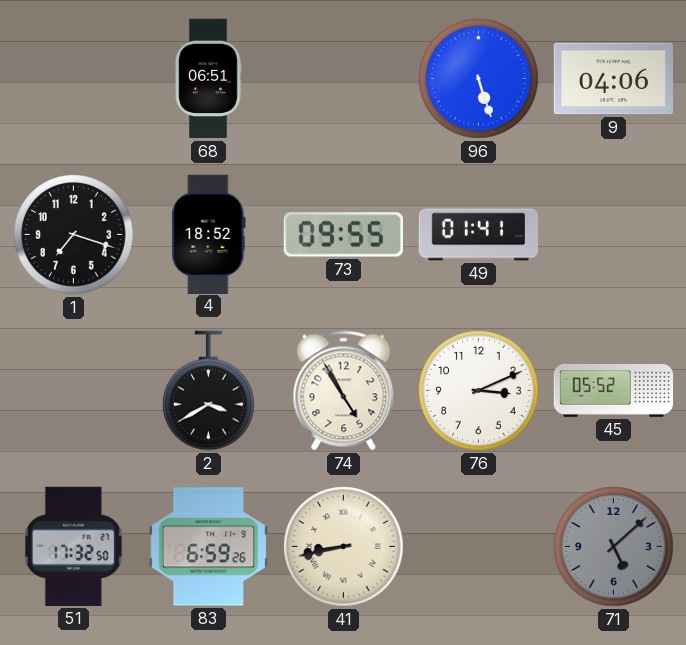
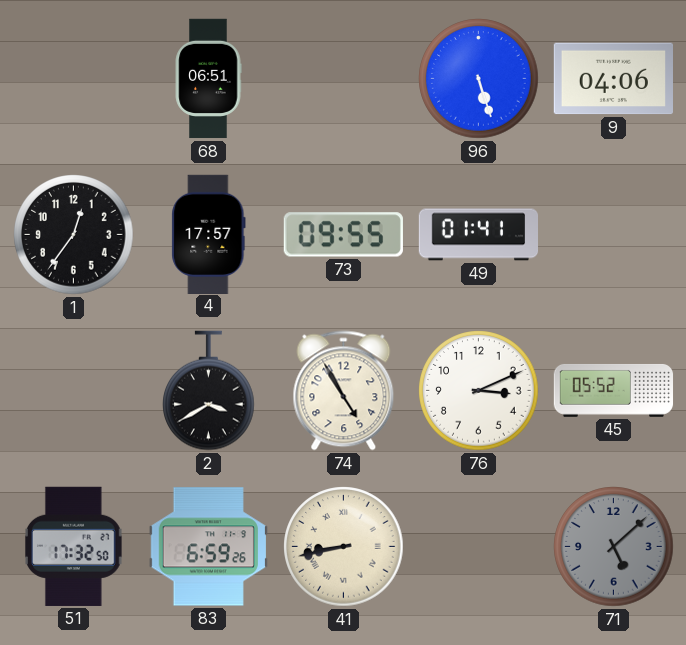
1: 7:18 -> 12:36 (74, 235)
4: 18:52 -> 17:57 (209, 234)
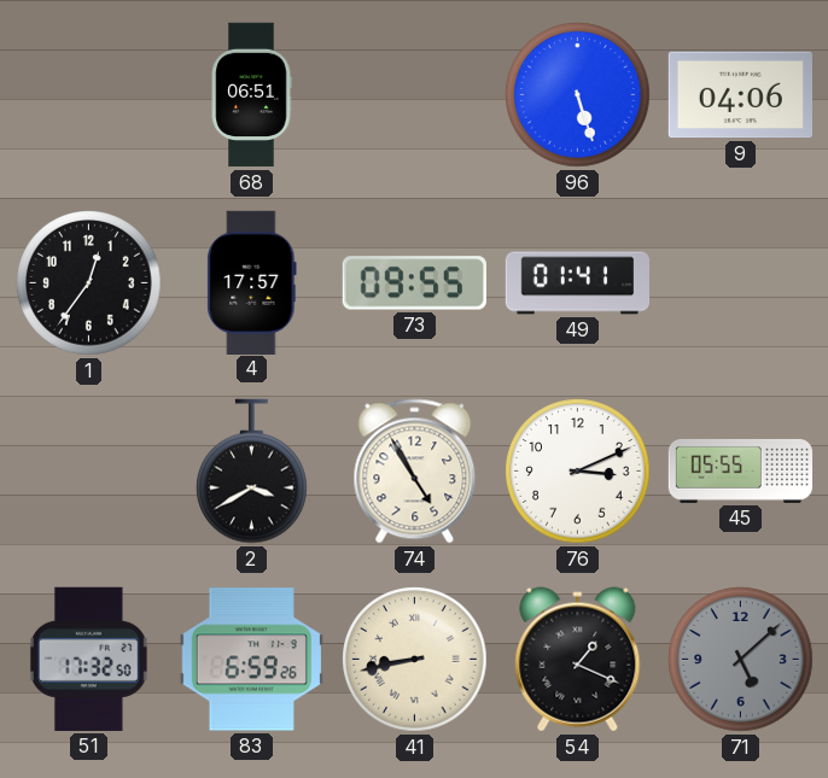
45: 05:52 -> 05:55 (741, 470)
54: none -> 1:19 (578, 660)
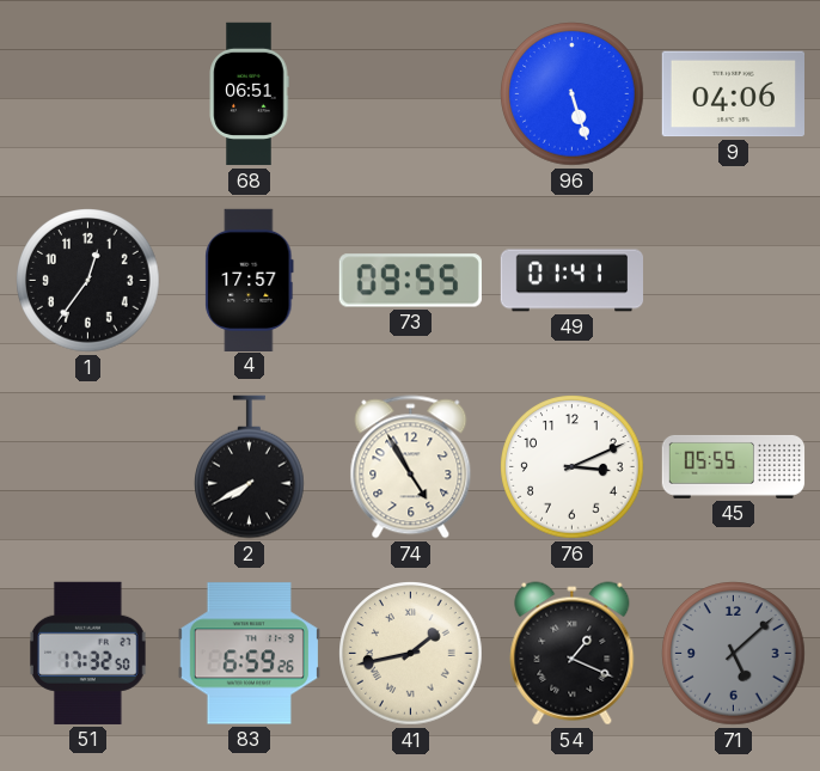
2: 3:40 -> 7:40 (250, 467)
41: 8:43 -> 1:43 (411, 654)
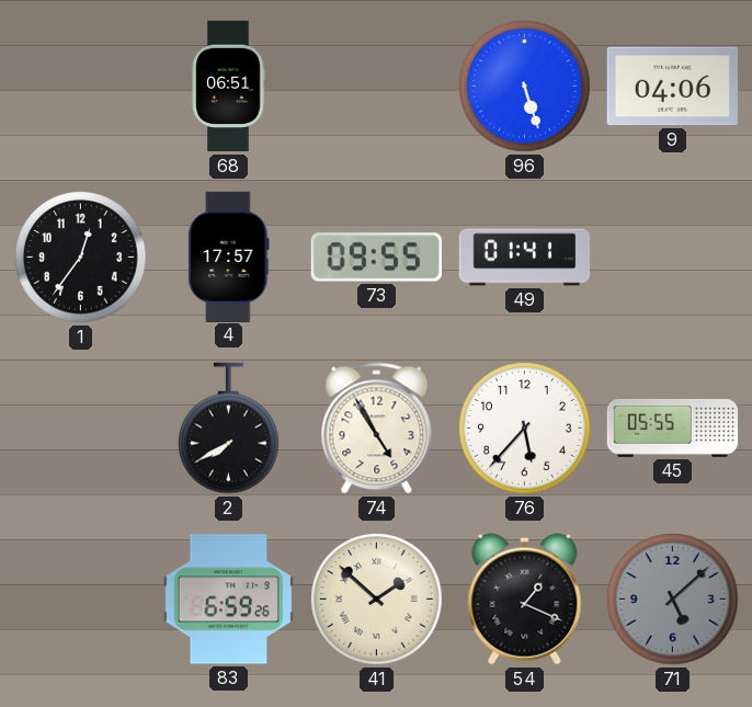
76: 3:11 -> 5:37 (525, 429)
51: 17:32 -> none (88, 653)
41: 1:43 -> 1:52 (377, 600)
